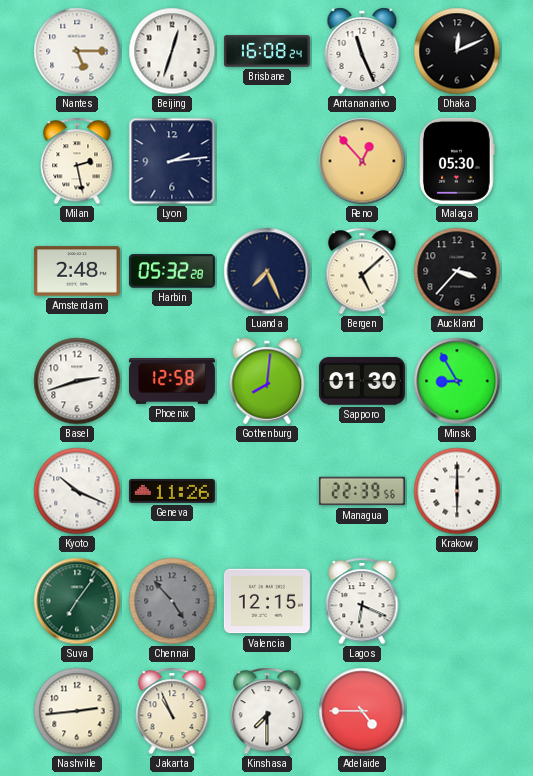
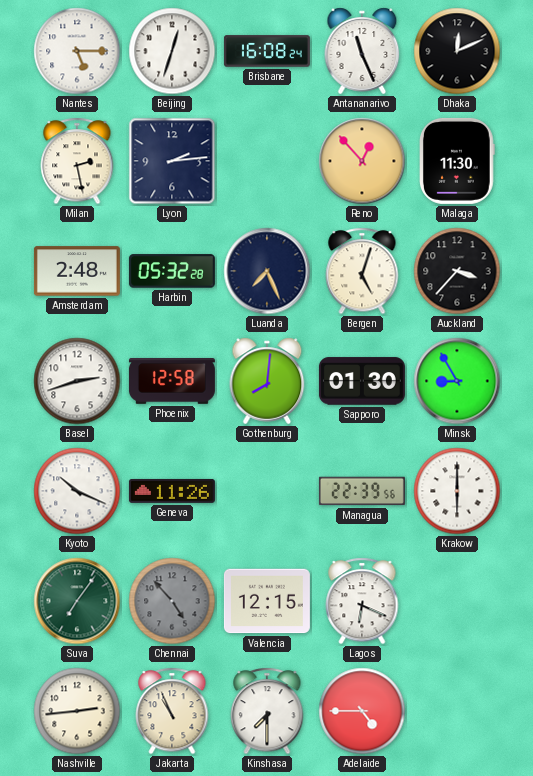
Malaga: 05:30 -> 11:30 (458, 161)
Bergen: 5:08 -> 5:03 (362, 271)
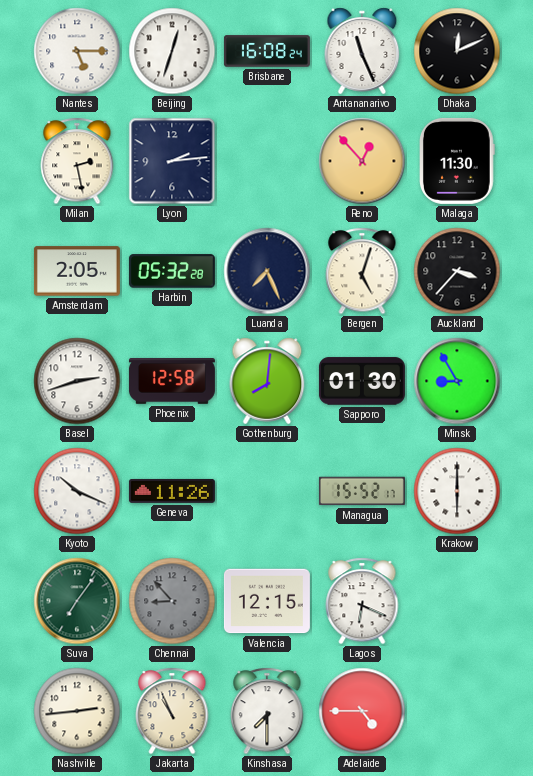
Amsterdam: 2:48 -> 2:05 (77, 271)
Managua: 22:39 -> 15:52 (362, 491)
Chennai: 4:53 -> 8:53 (172, 601)
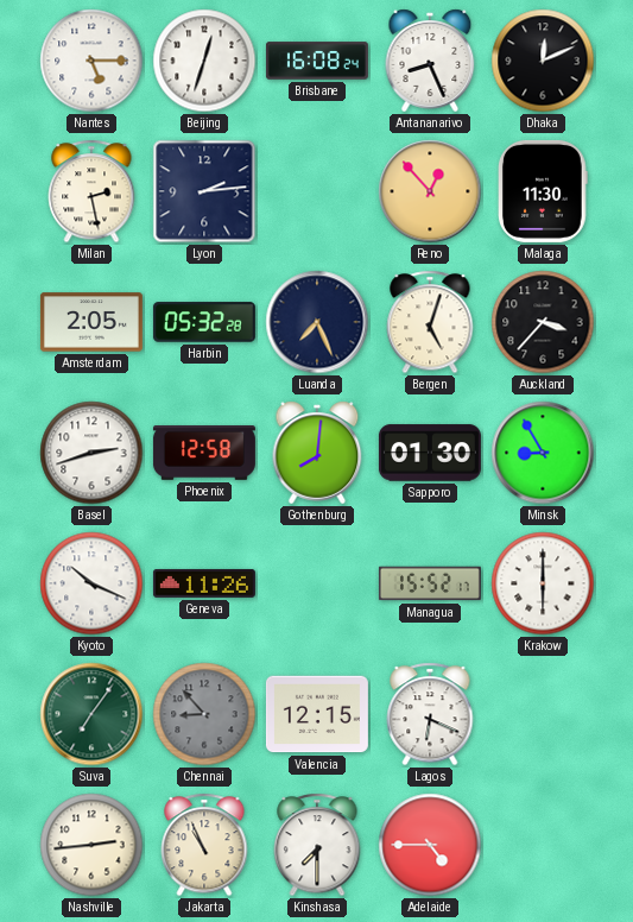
Antananarivo: 11:26 -> 8:26 (430, 61)
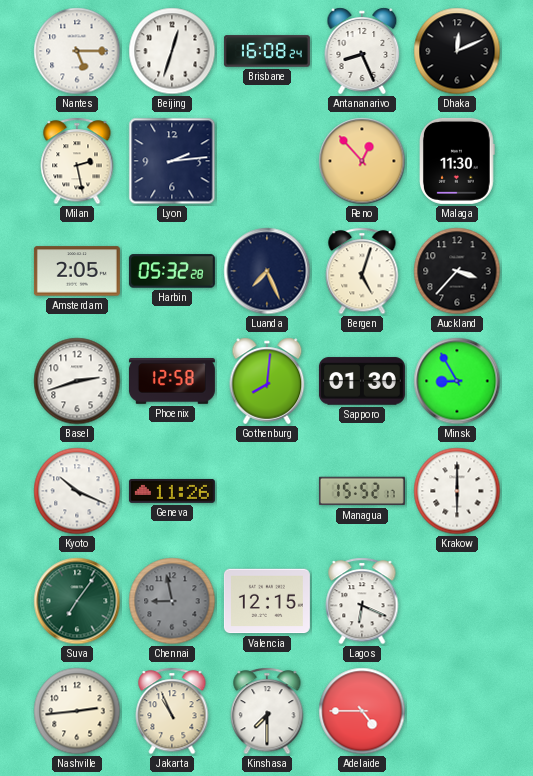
Chennai: 8:53 -> 8:58 (172, 601)
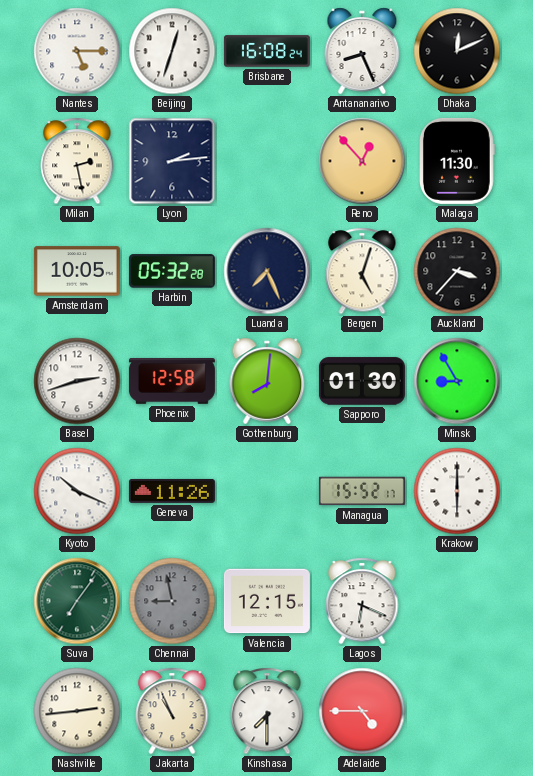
Amsterdam: 2:05 -> 10:05 (77, 271)
